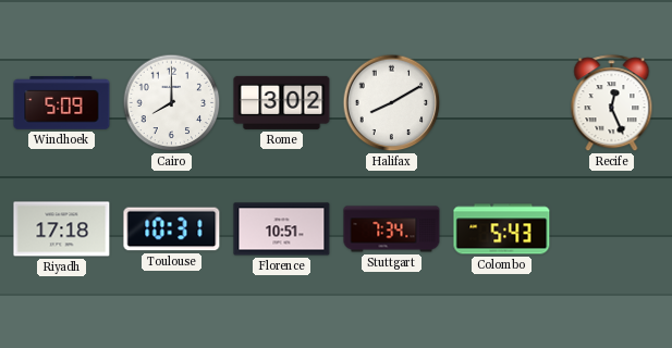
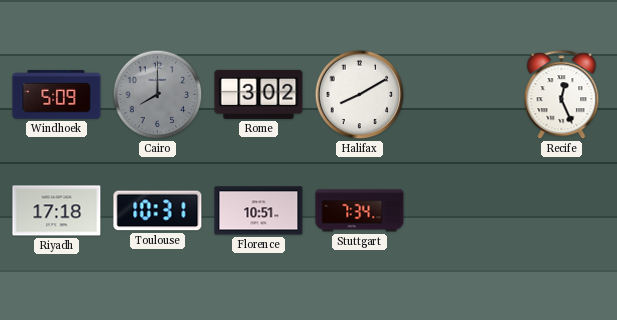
Cairo dial: white -> grey (158, 95)
Colombo: 5:43 -> none (502, 229)
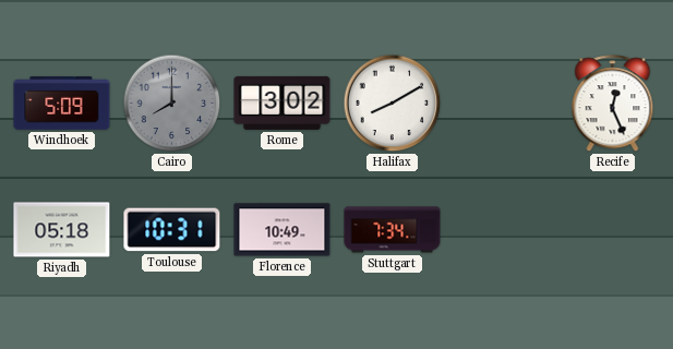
Riyadh: 17:18 -> 05:18 (62, 230)
Florence: 10:51 -> 10:49 (283, 230)
